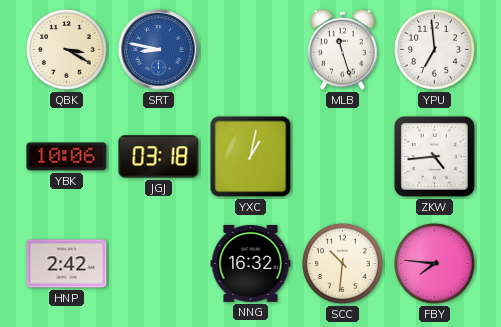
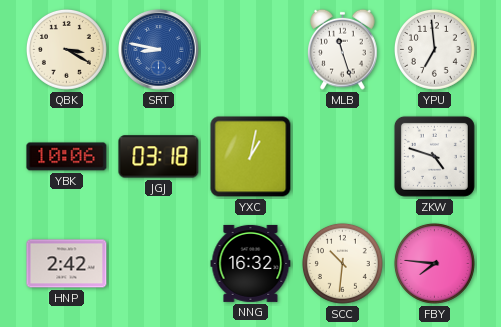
ZKW: 4:44 -> 4:48 (434, 156)
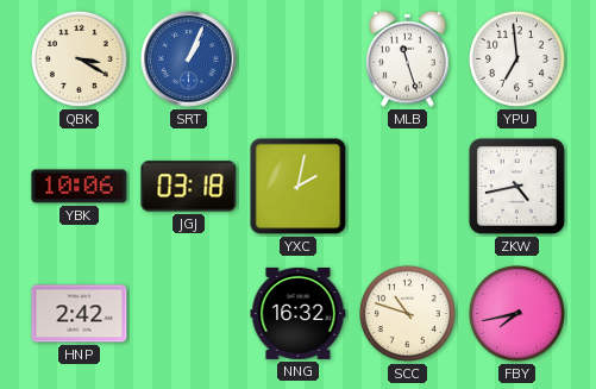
SRT: 8:47 -> 1:04 (189, 59)
YXC: 1:02 -> 2:02 (299, 187)
ZKW: 4:48 -> 4:43 (516, 186)
SCC: 10:31 -> 10:48 (407, 313)
FBY: 7:46 -> 7:43 (516, 313)
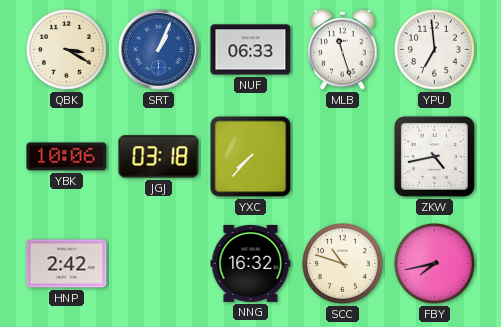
NUF: none -> 06:33 (251, 50)
YXC: 2:02 -> 7:37 (251, 157)
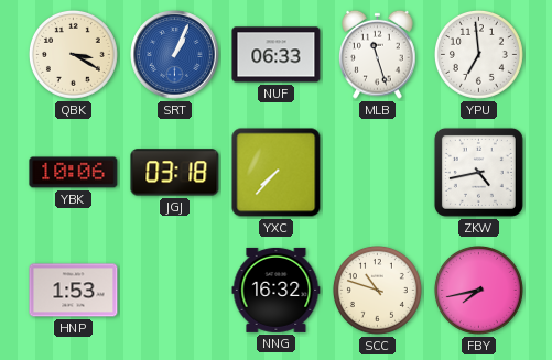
HNP: 2:42 -> 1:53 (74, 291)
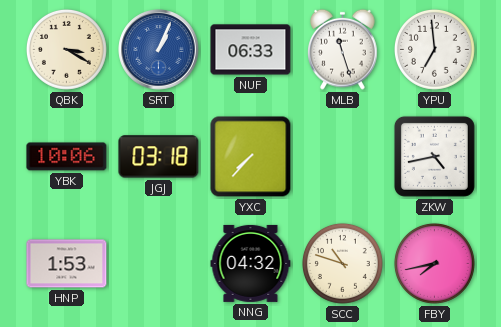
NNG: 16:32 -> 04:32 (251, 263)
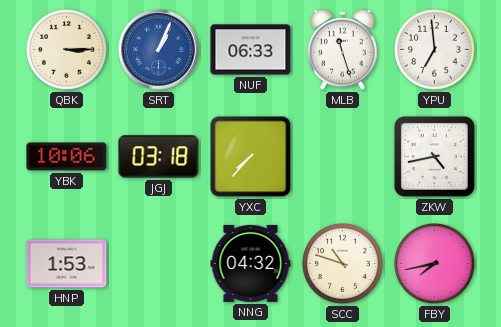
QBK: 3:20 -> 3:15 (66, 49)
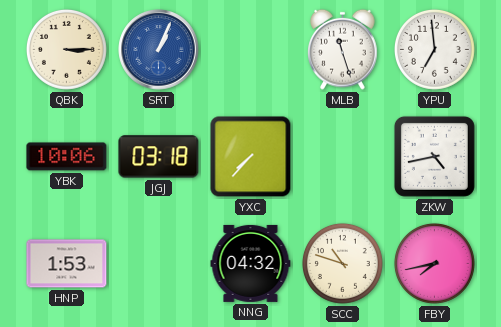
NUF: 06:33 -> none (251, 50)
